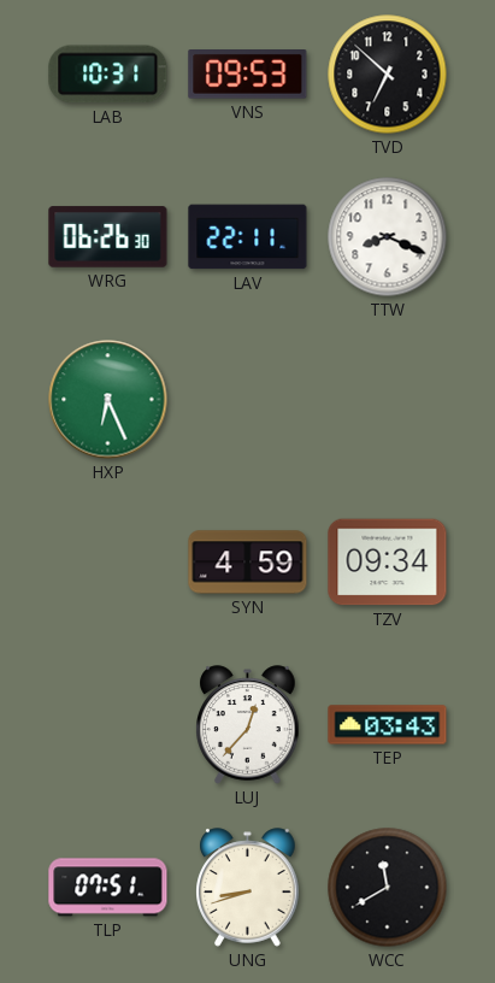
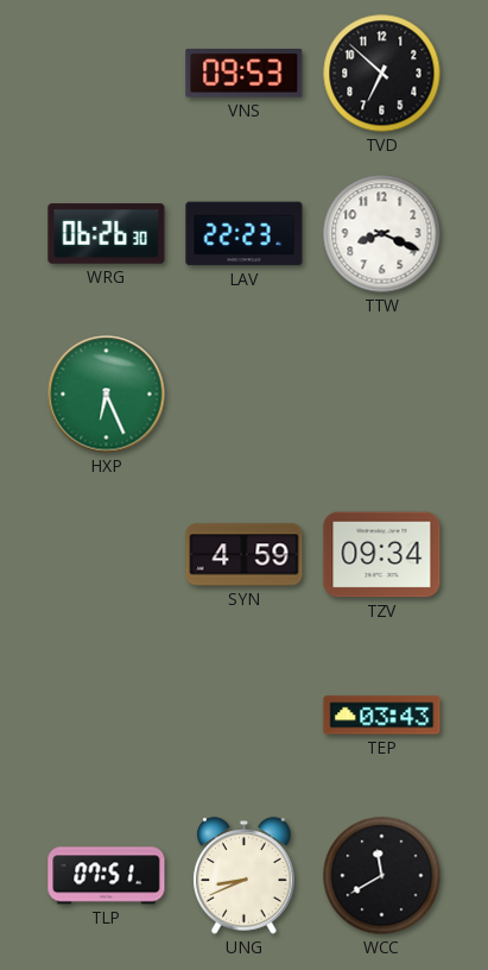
LAB: 10:31 -> none (108, 75)
LAV: 22:11 -> 22:23 (245, 234)
LUJ: 12:37 -> none (248, 725)
UNG: 8:42 -> 8:41 (245, 876)
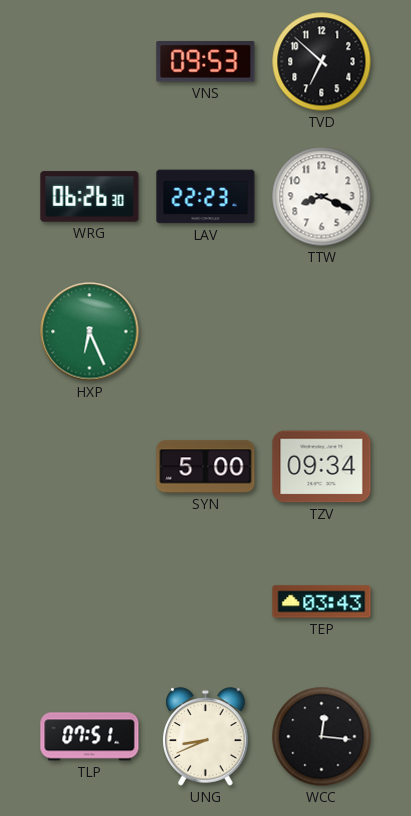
SYN: 4:59 -> 5:00 (206, 467)
WCC: 11:40 -> 12:16 (322, 737)
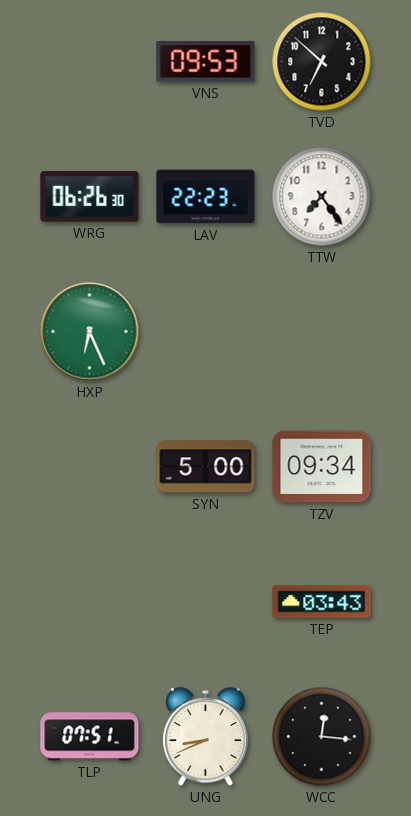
TTW: 8:19 -> 7:24 (322, 197)
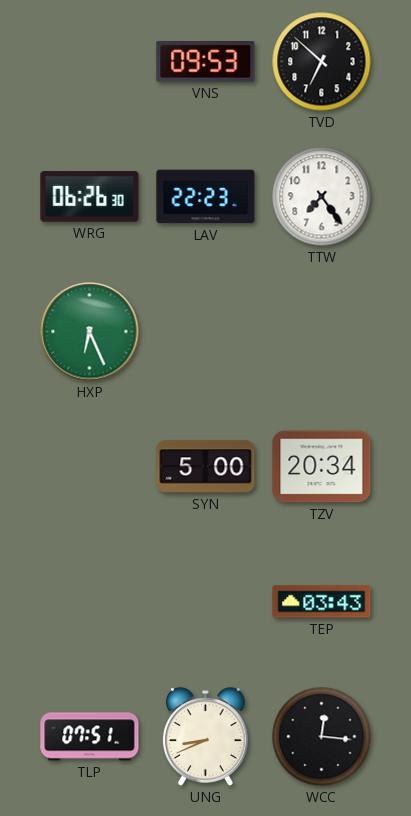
TZV: 09:34 -> 20:34 (322, 467)
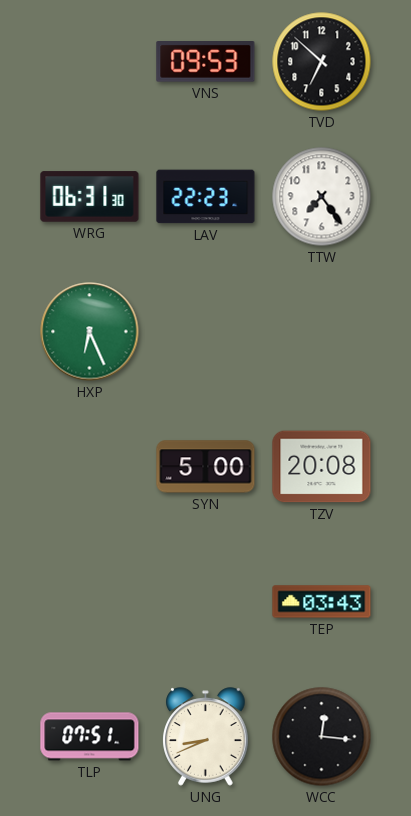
WRG: 06:26 -> 06:31 (90, 197)
TZV: 20:34 -> 20:08 (322, 467)
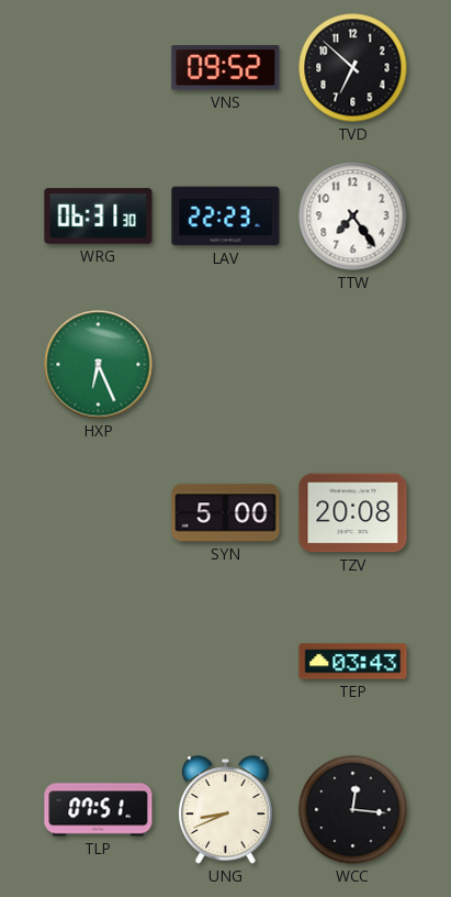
VNS: 09:53 -> 09:52 (226, 68)
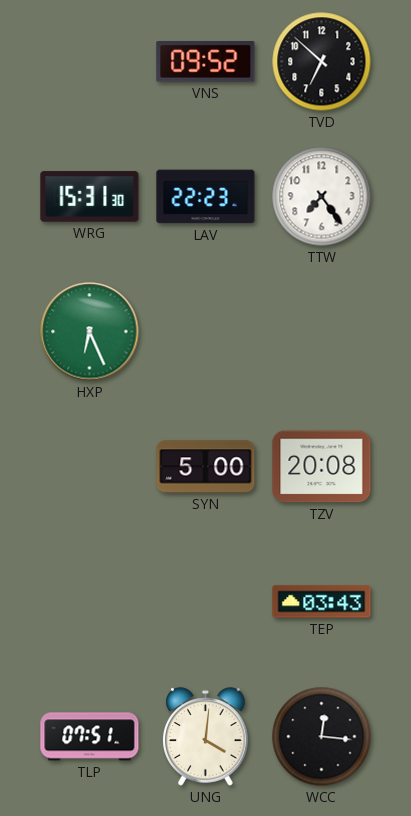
WRG: 06:31 -> 15:31 (90, 197)
UNG: 8:41 -> 4:01 (206, 737)
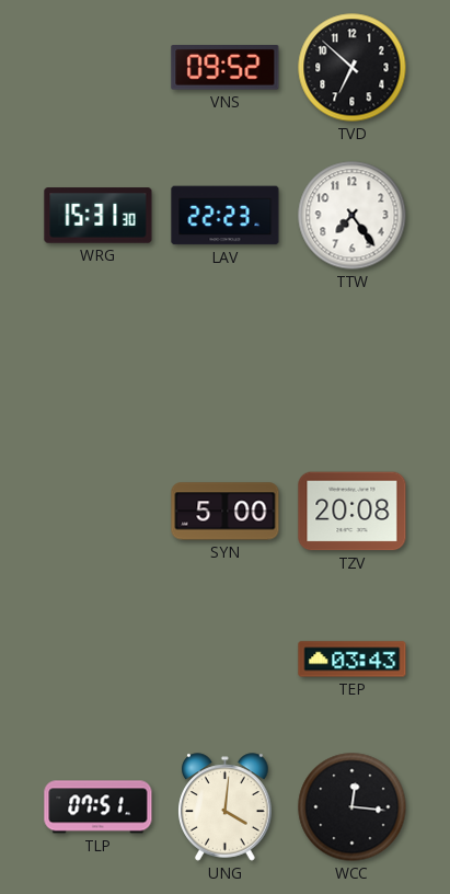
HXP: 6:26 -> none (90, 332)
